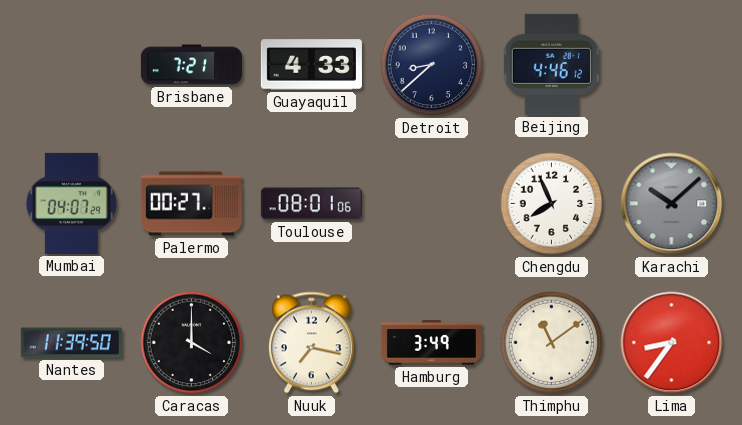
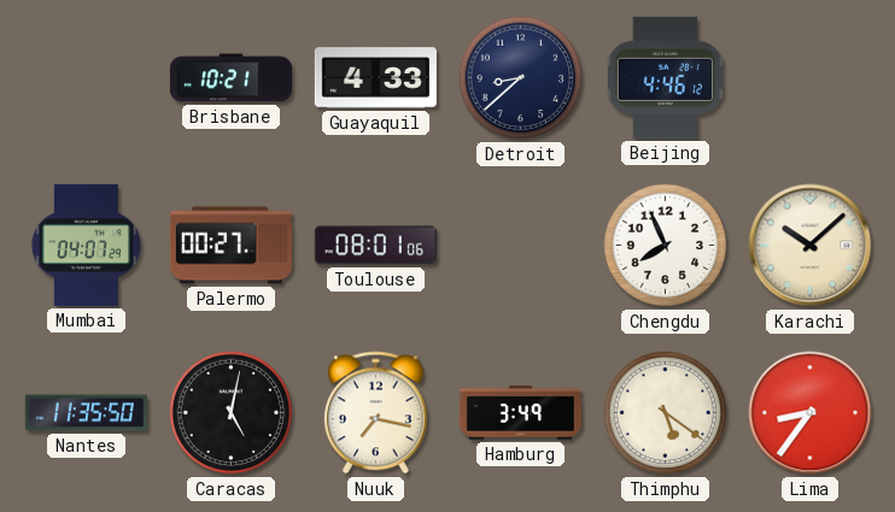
Brisbane: 7:21 -> 10:21 (230, 78)
Karachi dial: grey -> cream (811, 246)
Nantes: 11:39 -> 11:35 (86, 413)
Caracas: 4:00 -> 5:02 (232, 413)
Thimphu: 11:09 -> 5:21 (666, 413)
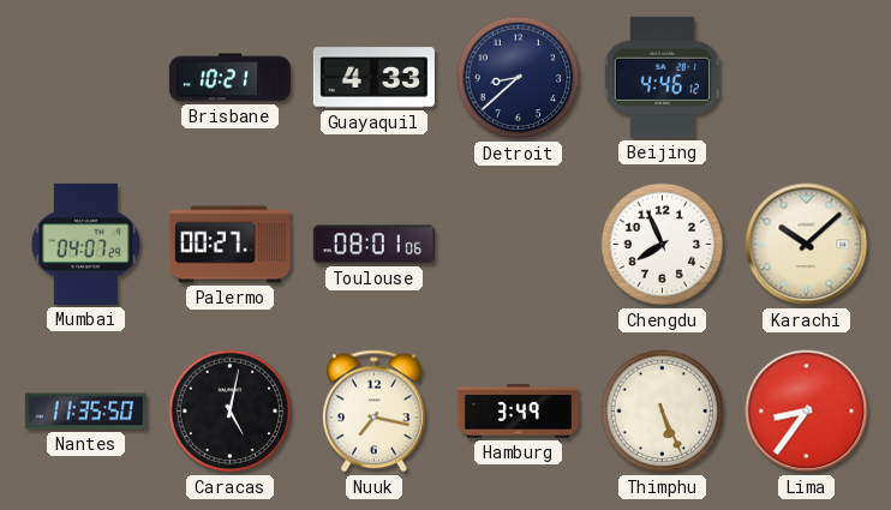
Thimphu: 5:21 -> 5:26 (663, 412)
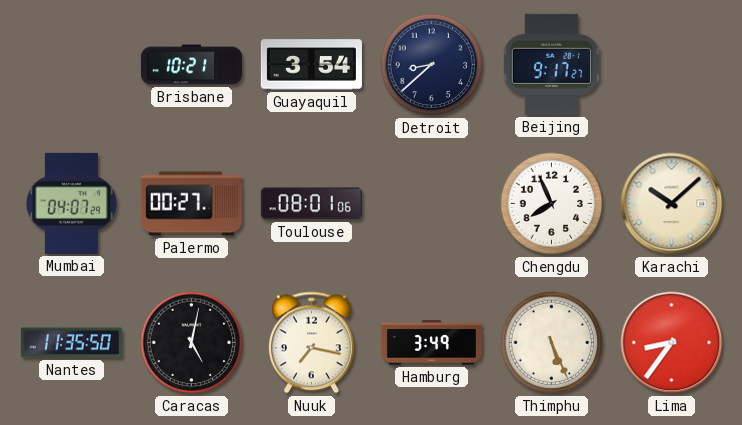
Guayaquil: 4:33 -> 3:54 (311, 65)
Beijing: 4:46 -> 9:17 (551, 64)
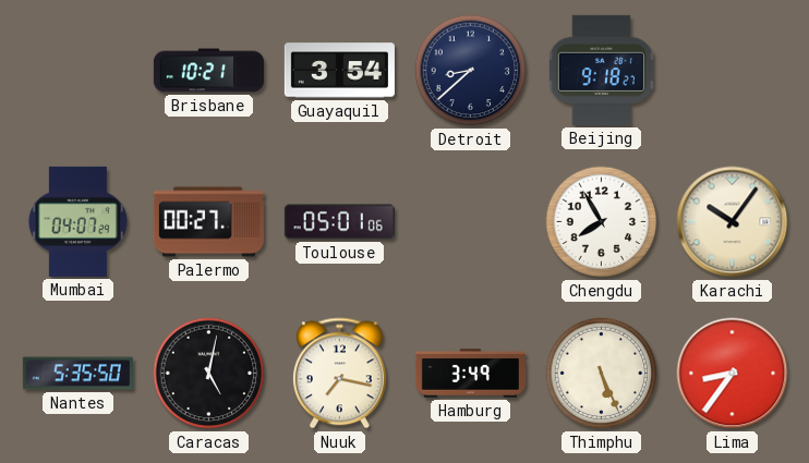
Beijing: 9:17 -> 9:18 (601, 70)
Toulouse: 08:01 -> 05:01 (339, 222)
Chengdu: 7:56 -> 7:55 (602, 222)
Karachi: 10:08 -> 10:06 (733, 222)
Nantes: 11:35 -> 5:35 (77, 374)
